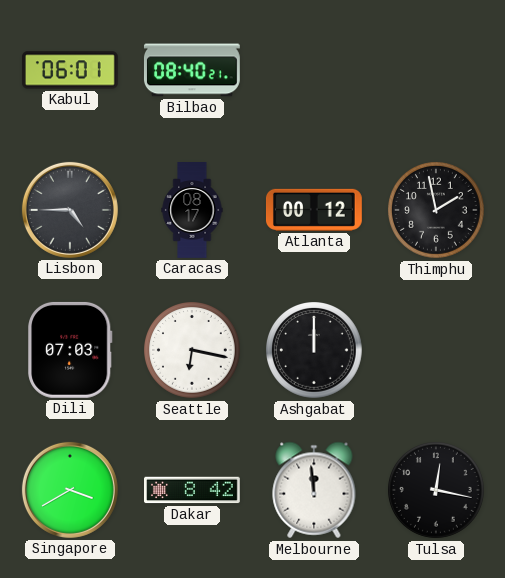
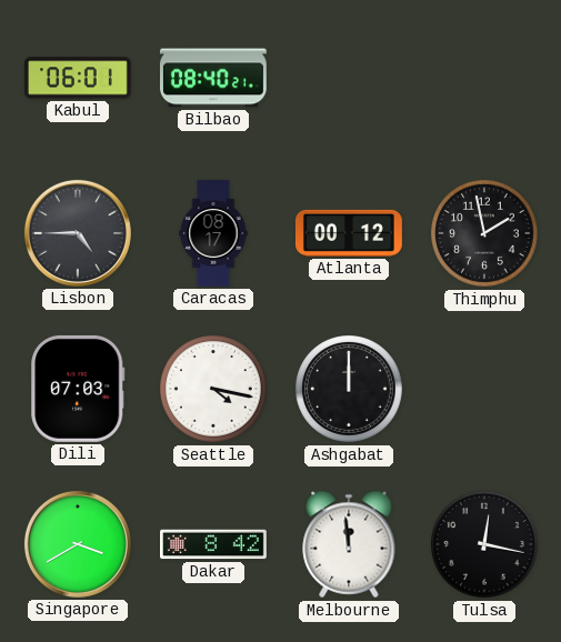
Seattle: 6:17 -> 4:17 (214, 390)
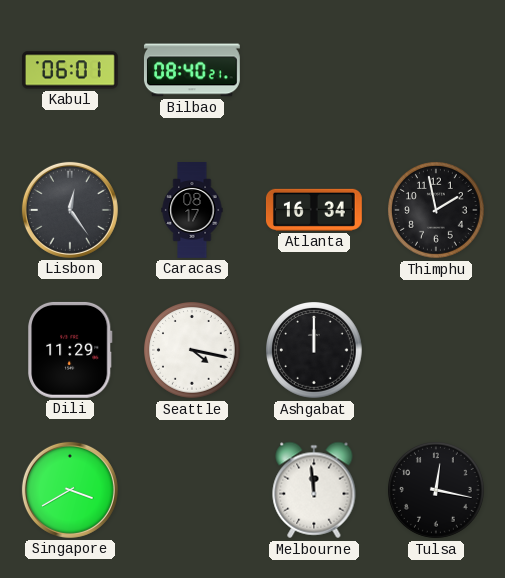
Lisbon: 4:45 -> 12:24 (70, 210)
Atlanta: 00:12 -> 16:34 (314, 210)
Dili: 07:03 -> 11:29 (71, 350)
Dakar: 8:42 -> none (214, 544)
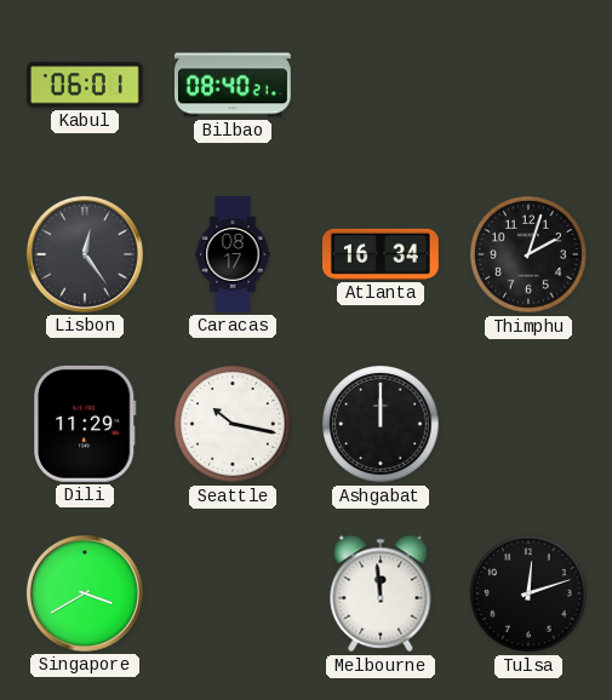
Thimphu: 1:58 -> 2:03 (530, 256)
Seattle: 4:17 -> 10:17 (234, 425)
Tulsa: 12:17 -> 12:12 (530, 595)
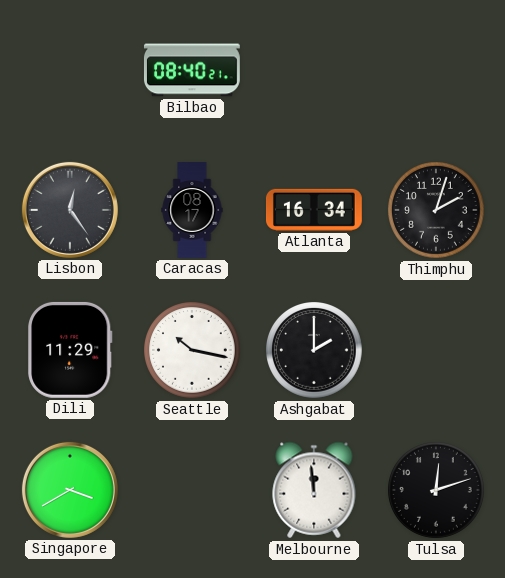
Kabul: 06:01 -> none (85, 85)
Ashgabat: 12:00 -> 2:00 (315, 351)
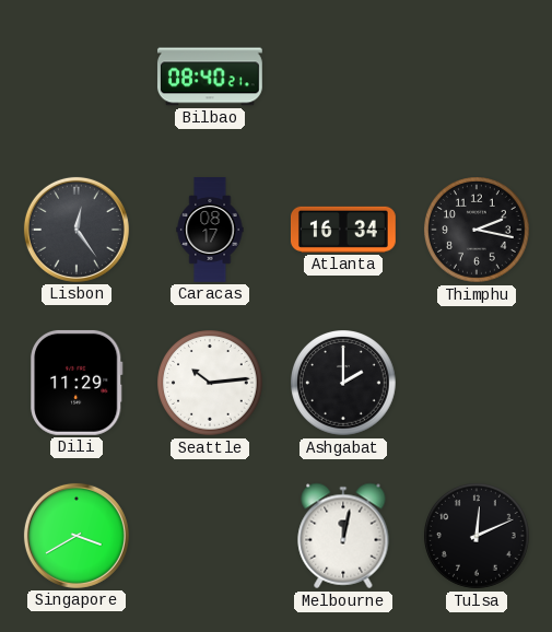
Thimphu: 2:03 -> 2:17 (478, 231)
Seattle: 10:17 -> 10:14 (211, 384)
Melbourne: 11:59 -> 12:02 (343, 536)
Tulsa: 12:12 -> 12:11 (478, 537)
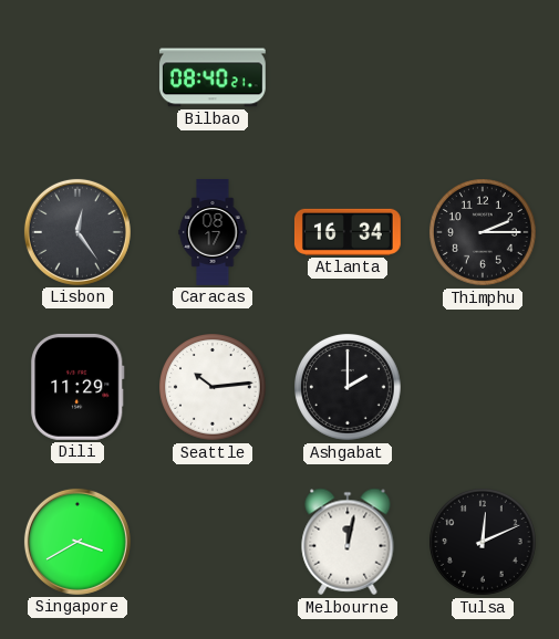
Thimphu: 2:17 -> 2:15 (484, 233)
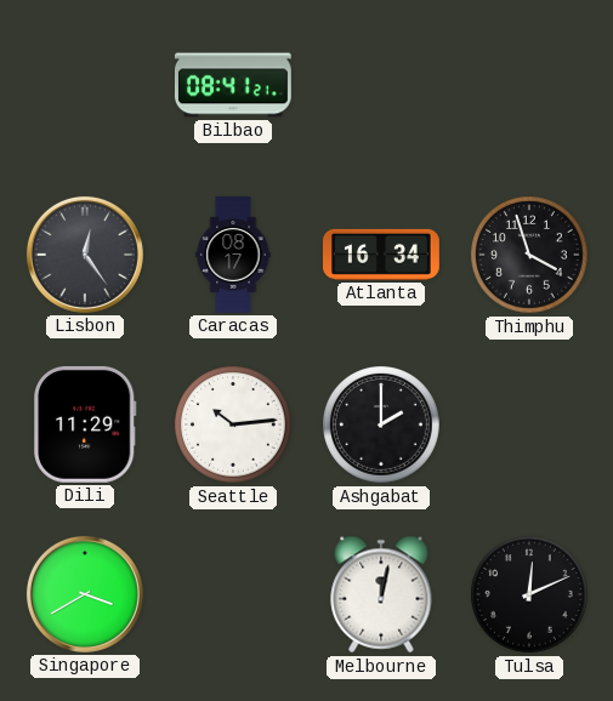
Bilbao: 08:40 -> 08:41 (233, 85)
Thimphu: 2:15 -> 3:57 (530, 256)
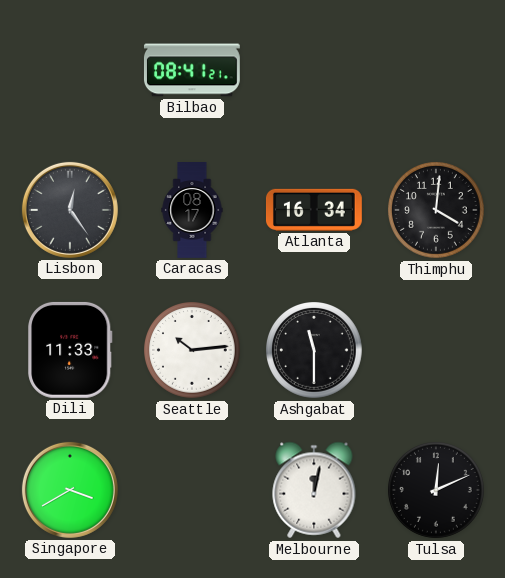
Thimphu: 3:57 -> 4:01 (437, 211)
Dili: 11:29 -> 11:33 (71, 350)
Ashgabat: 2:00 -> 11:30 (315, 351)
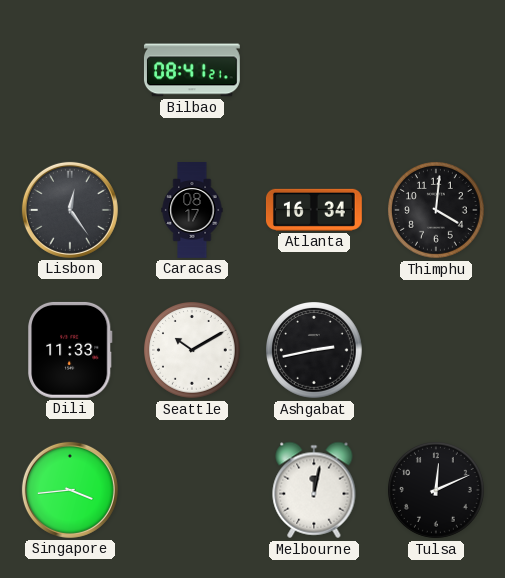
Seattle: 10:14 -> 10:10 (193, 351)
Ashgabat: 11:30 -> 2:43 (315, 351)
Singapore: 3:40 -> 3:44 (70, 490)
